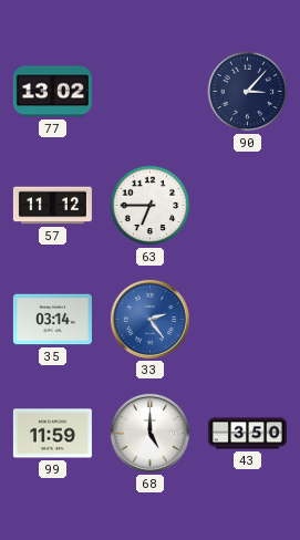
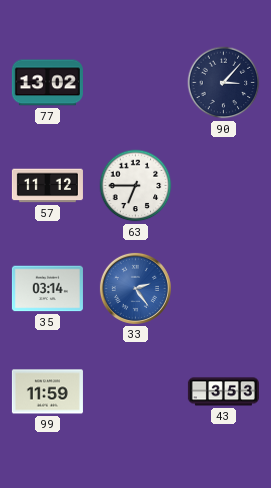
68: 5:00 -> none (149, 433)
43: 3:50 -> 3:53 (223, 392)
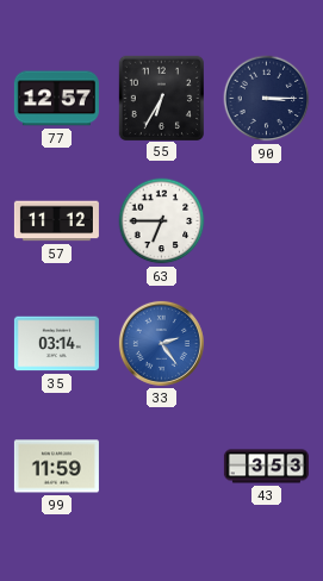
77: 13:02 -> 12:57 (56, 99)
55: none -> 6:35 (161, 98)
90: 3:07 -> 3:15 (267, 99)
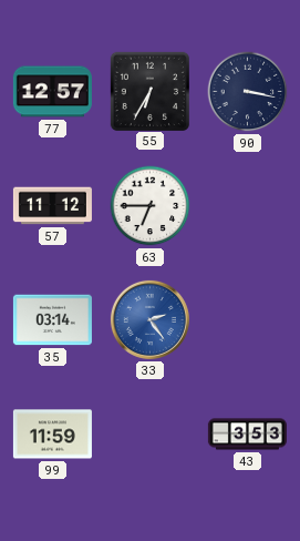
90: 3:15 -> 3:17 (248, 92)
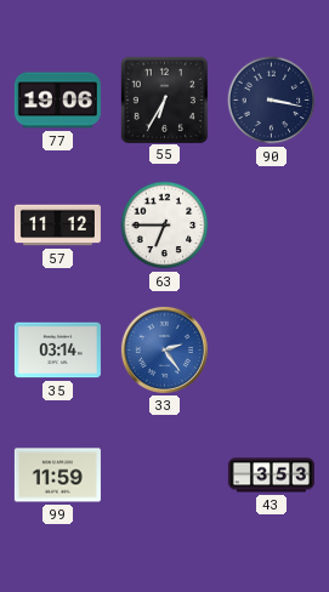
77: 12:57 -> 19:06 (57, 101)
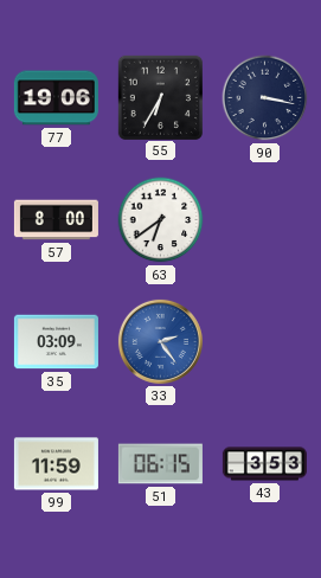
57: 11:12 -> 8:00 (56, 220)
63: 6:45 -> 6:39 (161, 220)
35: 03:14 -> 03:09 (56, 342)
51: none -> 06:15 (160, 464)
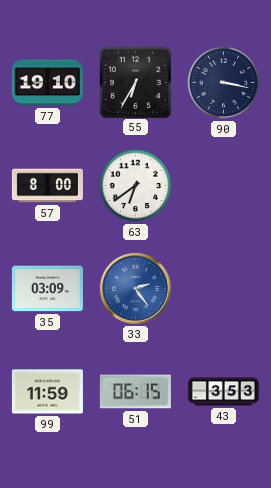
77: 19:06 -> 19:10 (47, 83)
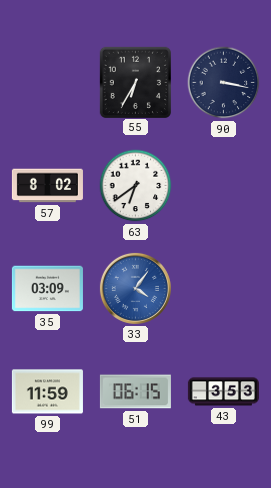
77: 19:10 -> none (47, 83)
57: 8:00 -> 8:02 (47, 186)
33: 2:24 -> 4:06 (135, 288)
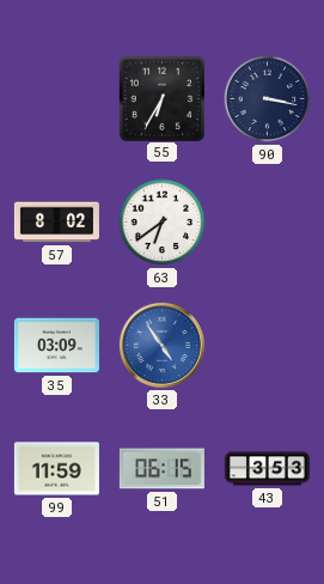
33: 4:06 -> 4:54 (161, 345)
